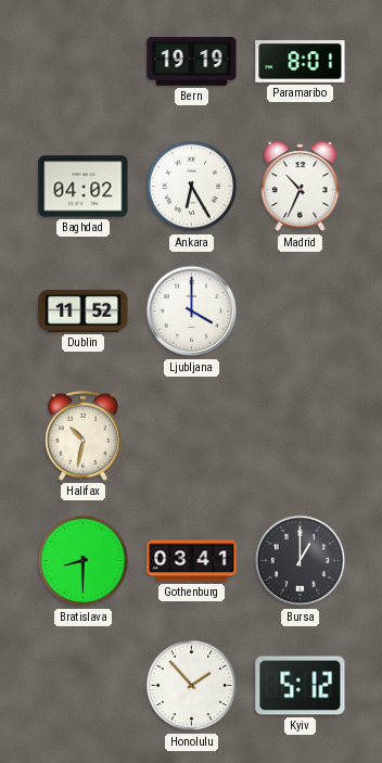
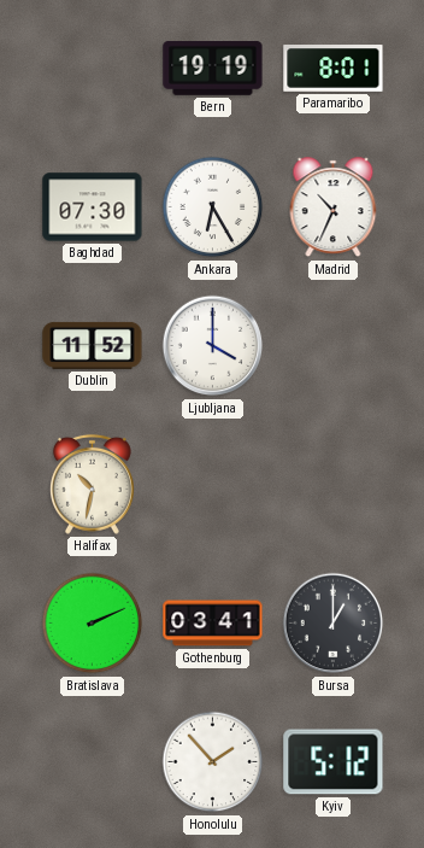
Baghdad: 04:02 -> 07:30 (93, 207)
Bratislava: 8:30 -> 2:11 (93, 624)
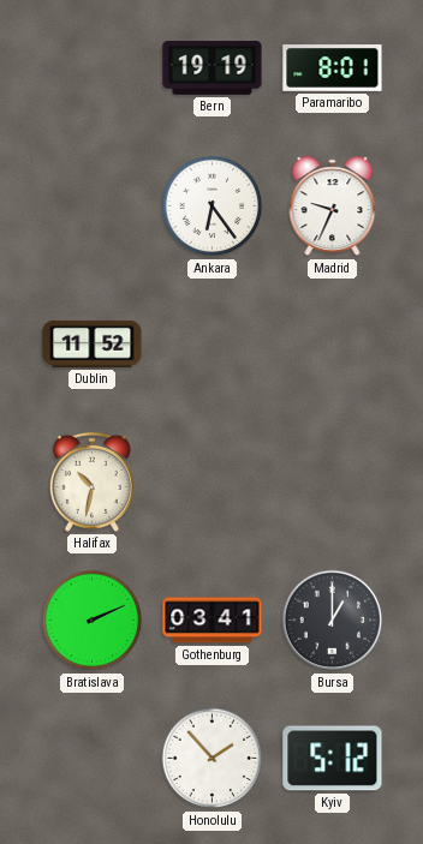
Baghdad: 07:30 -> none (93, 207)
Ankara: 6:25 -> 6:24 (213, 206)
Madrid: 10:34 -> 9:34 (333, 206)
Ljubljana: 4:00 -> none (213, 346)
